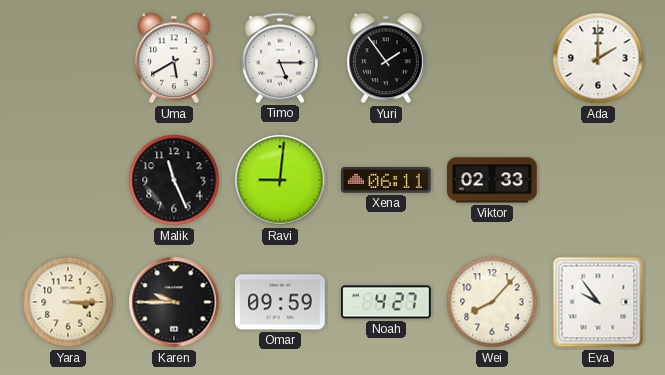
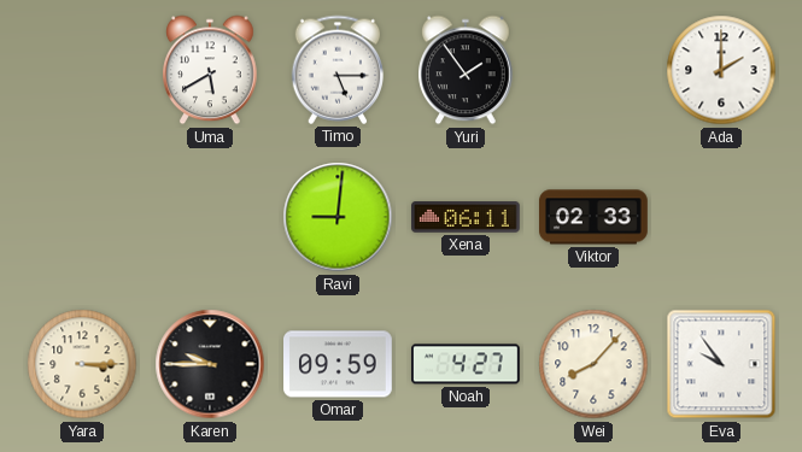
Malik: 11:26 -> none (174, 180)
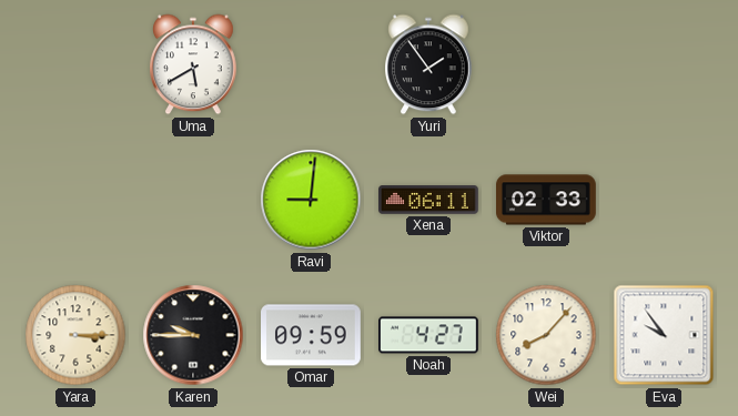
Timo: 5:15 -> none (338, 70)
Ada: 2:00 -> none (721, 70)
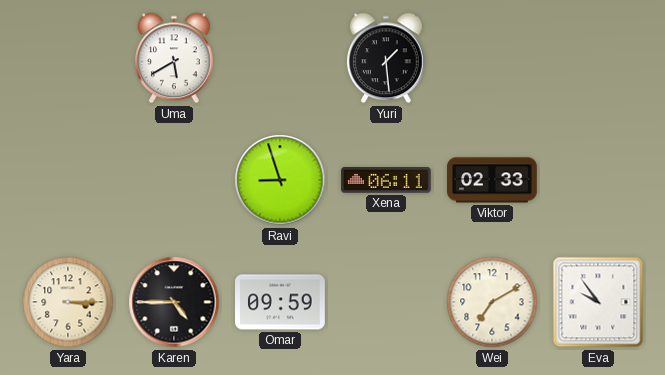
Yuri: 1:54 -> 1:29 (387, 58)
Ravi: 9:01 -> 8:57 (280, 180)
Karen: 9:45 -> 4:45 (174, 302)
Noah: 4:27 -> none (429, 335)
Wei: 8:07 -> 7:10 (492, 302)
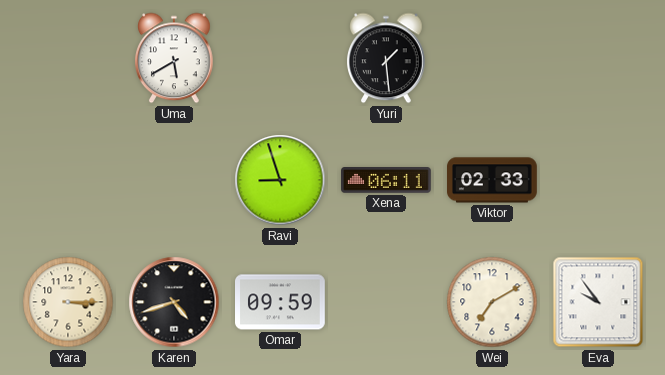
Karen: 4:45 -> 4:42 (174, 302)
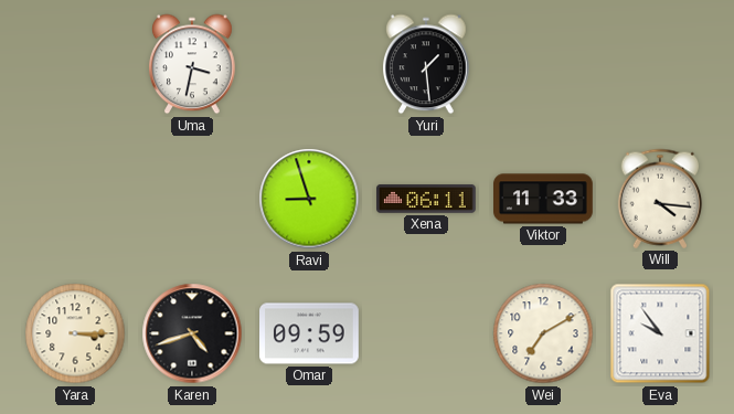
Uma: 5:40 -> 3:32 (193, 64)
Viktor: 02:33 -> 11:33 (544, 199)
Will: none -> 4:16 (660, 199)
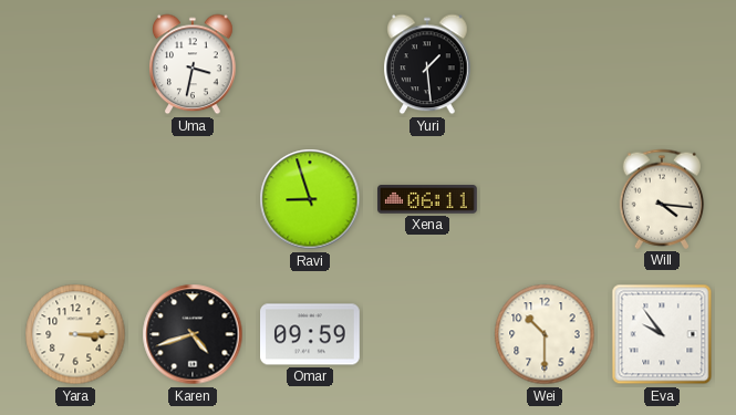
Viktor: 11:33 -> none (544, 199)
Wei: 7:10 -> 10:30 (545, 334)
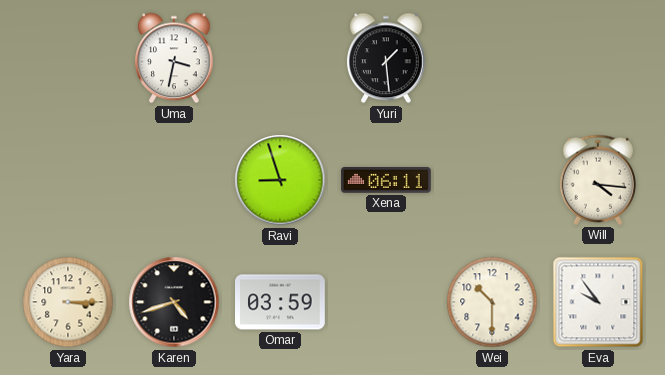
Omar: 09:59 -> 03:59 (281, 302)
